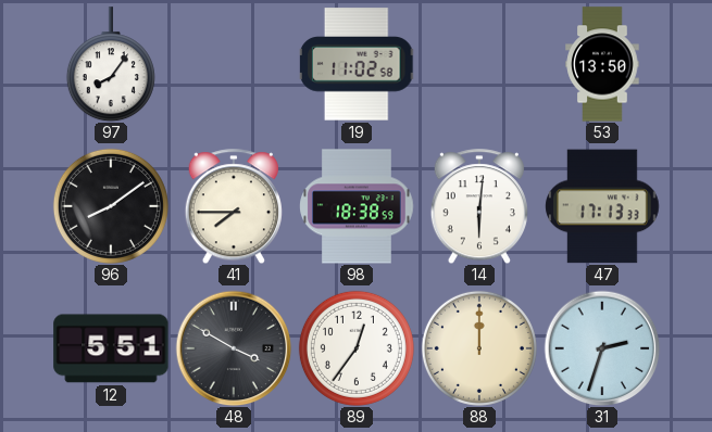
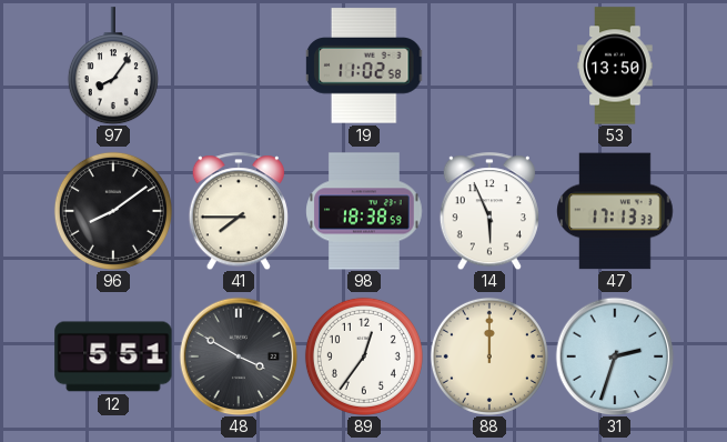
14: 6:01 -> 5:56 (489, 211)
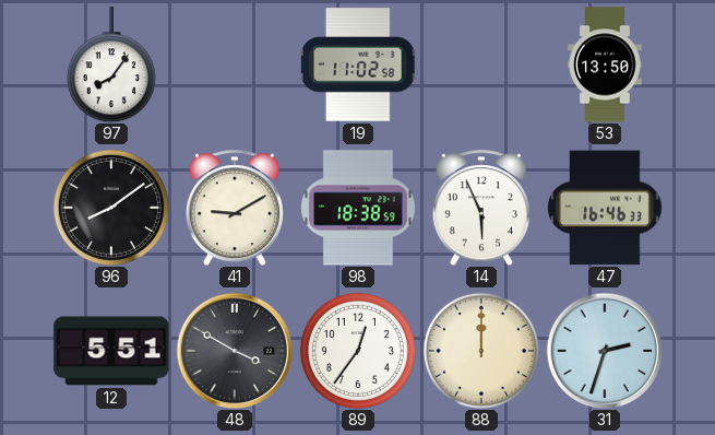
41: 7:45 -> 9:10 (235, 208)
47: 17:13 -> 16:46 (605, 208)
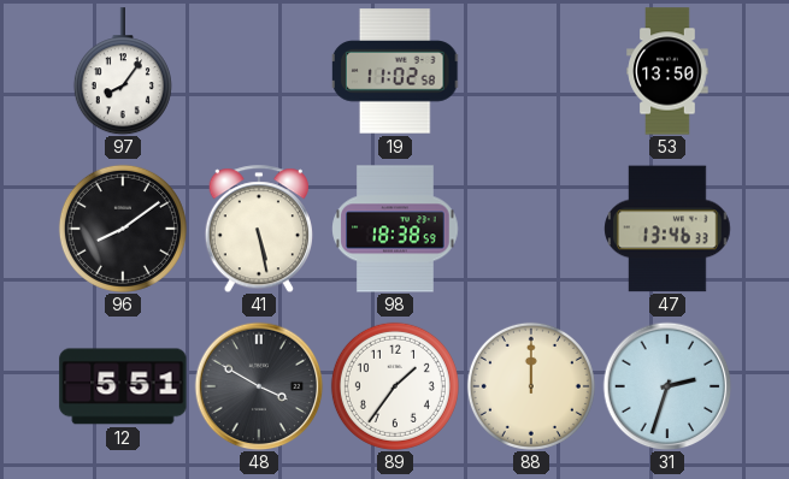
41: 9:10 -> 5:28 (259, 229)
14: 5:56 -> none (481, 208)
47: 16:46 -> 13:46 (667, 229)
89: 12:36 -> 1:36 (395, 386)
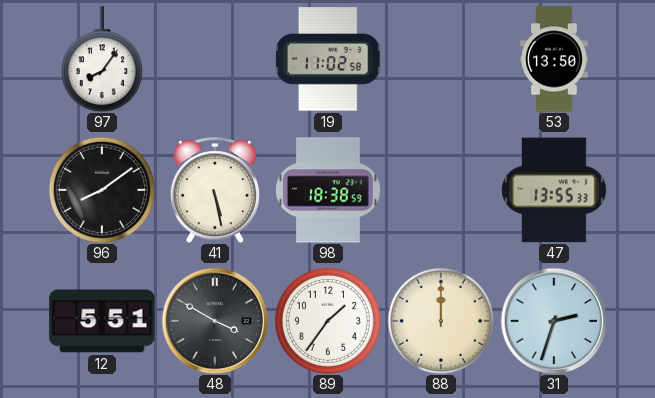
47: 13:46 -> 13:55 (554, 190)
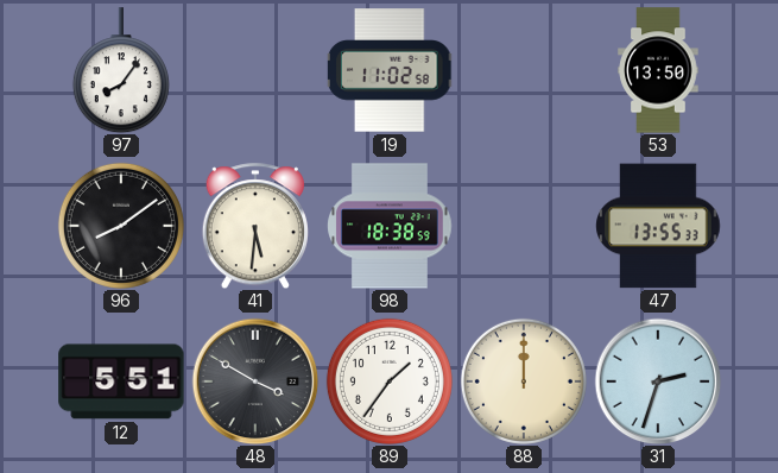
41: 5:28 -> 5:31 (255, 226)
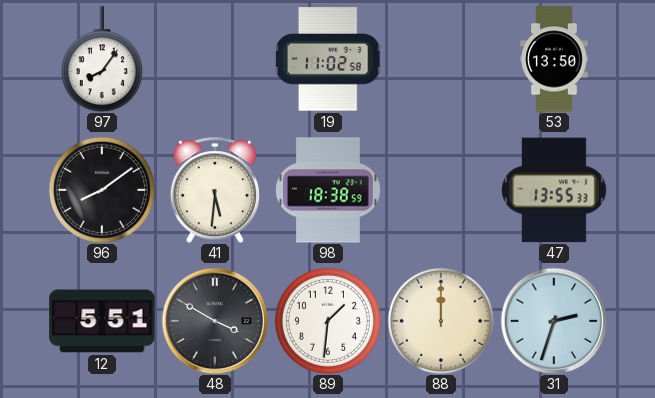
89: 1:36 -> 1:31 (328, 321)
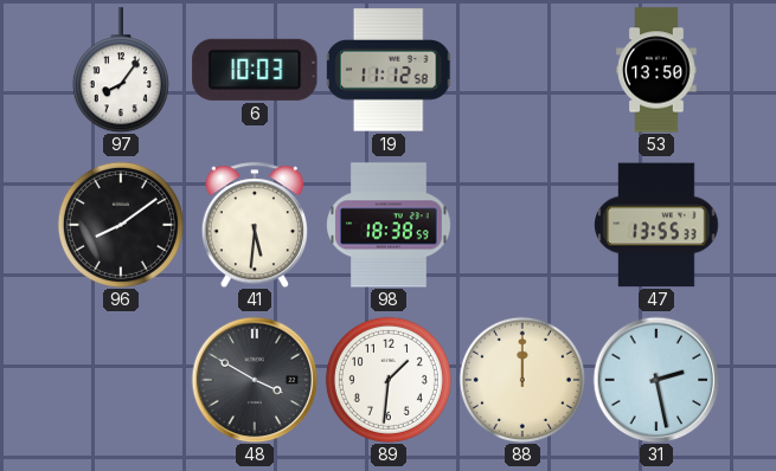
6: none -> 10:03 (255, 70)
19: 11:02 -> 11:12 (390, 70)
12: 5:51 -> none (102, 321)
31: 2:33 -> 2:28 (656, 380)
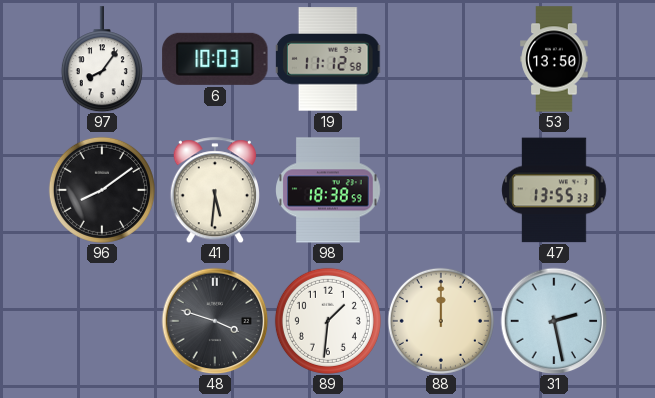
48: 3:50 -> 3:48 (215, 321)
